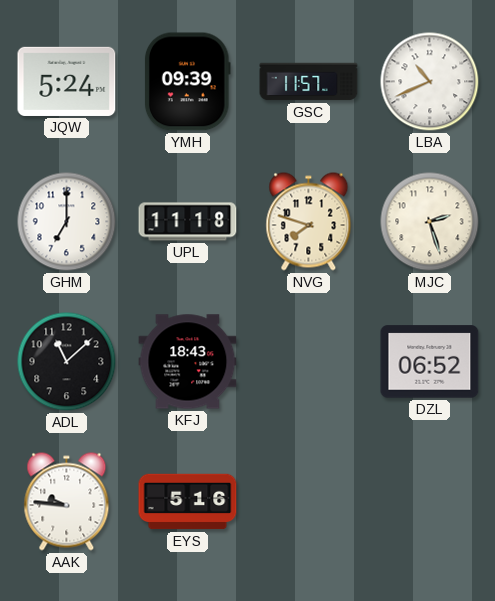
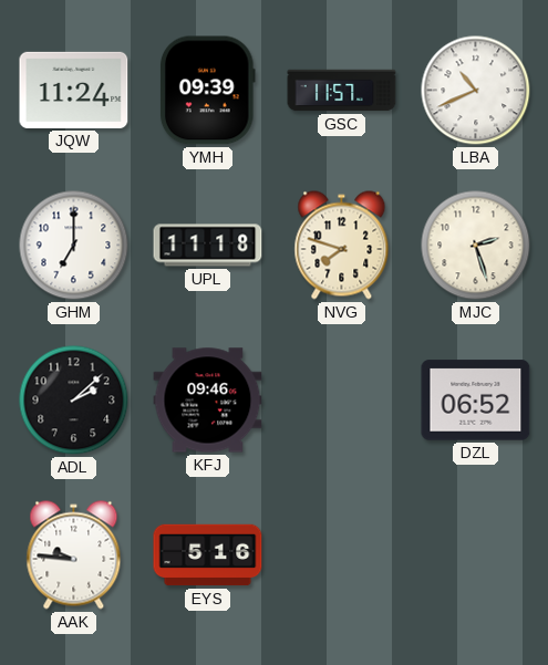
JQW: 5:24 -> 11:24 (74, 90)
ADL: 11:08 -> 2:08 (74, 401)
KFJ: 18:43 -> 09:46 (208, 401)
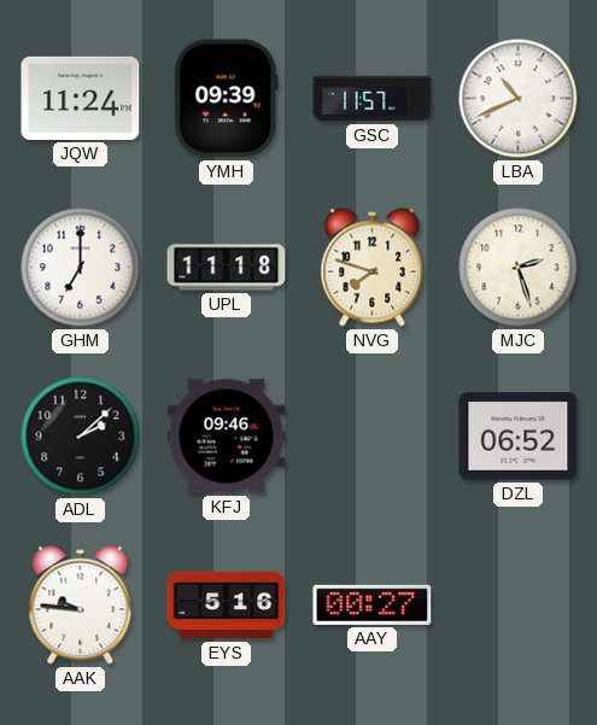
AAY: none -> 00:27 (373, 604)
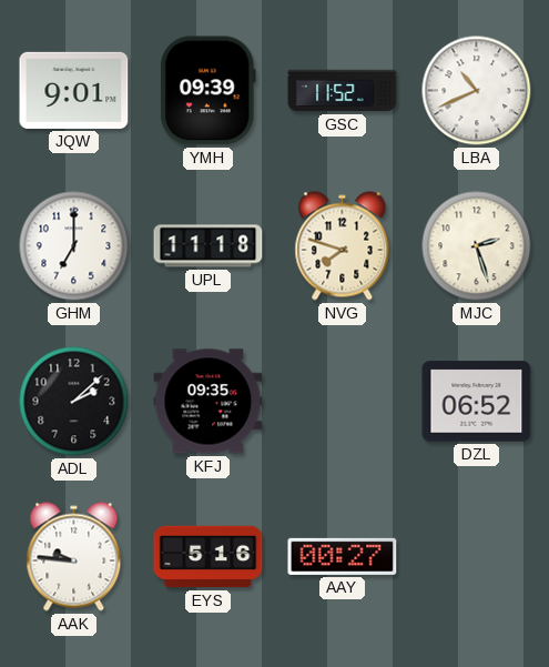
JQW: 11:24 -> 9:01 (74, 90)
GSC: 11:57 -> 11:52 (343, 91)
KFJ: 09:46 -> 09:35 (209, 402)
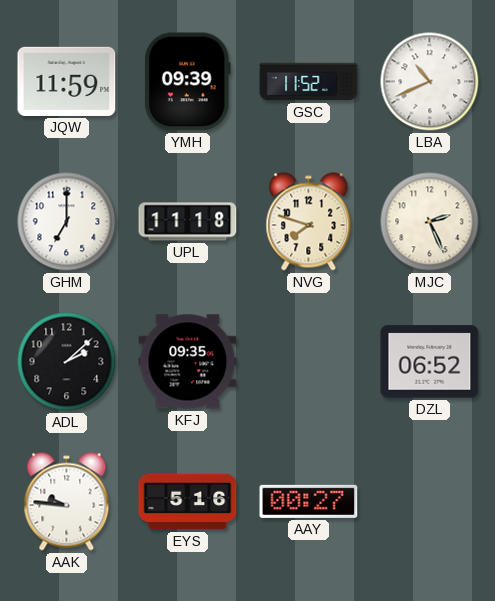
JQW: 9:01 -> 11:59 (67, 81)
MJC: 2:27 -> 2:26 (430, 222)
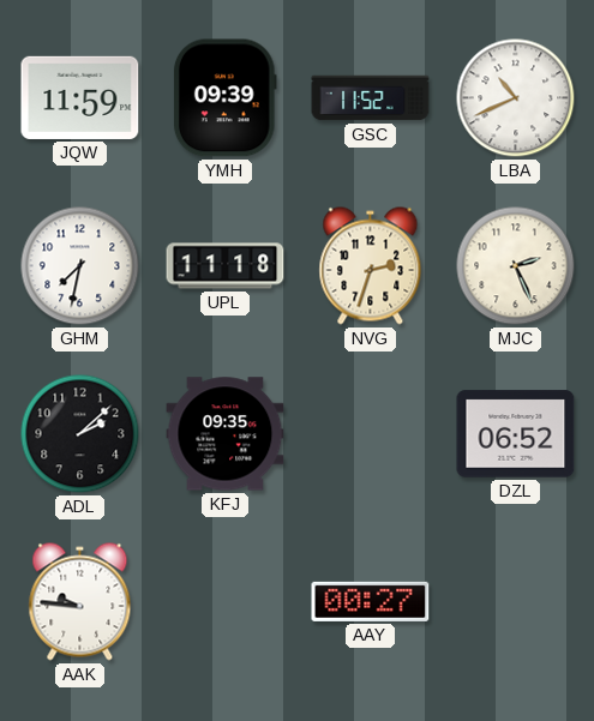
GHM: 7:00 -> 7:32 (80, 266)
NVG: 7:48 -> 2:33 (371, 266)
EYS: 5:16 -> none (188, 502)
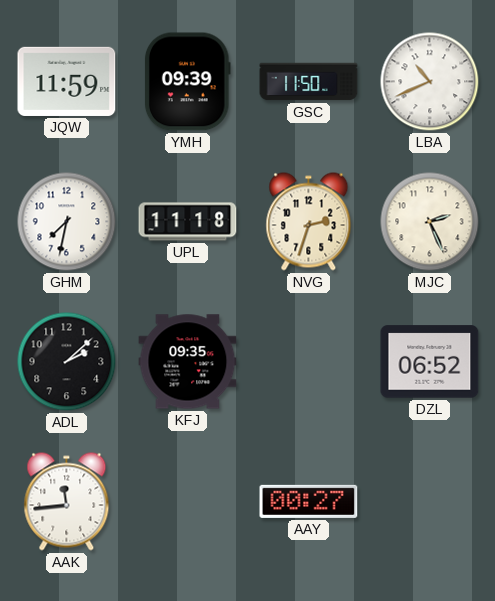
GSC: 11:52 -> 11:50 (309, 82)
AAK: 9:46 -> 11:44 (67, 502)
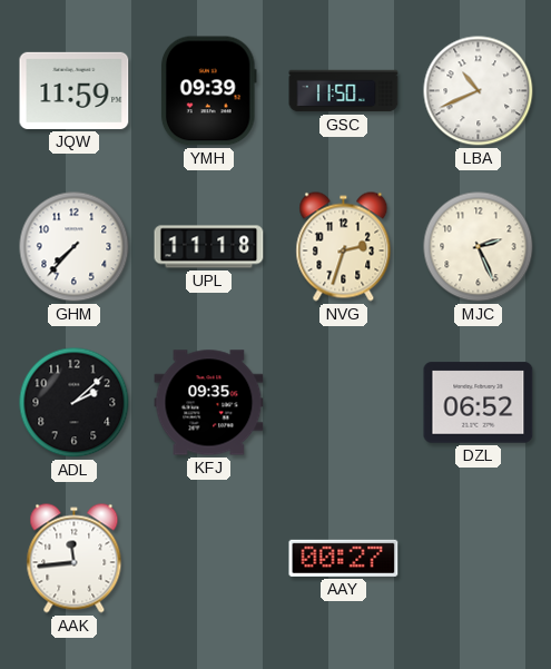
GHM: 7:32 -> 7:37 (75, 247)
